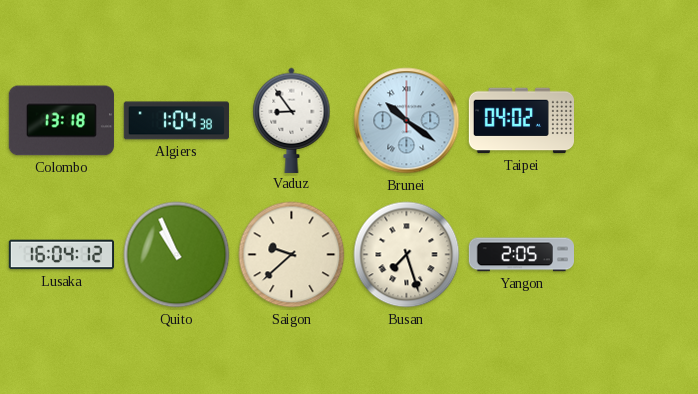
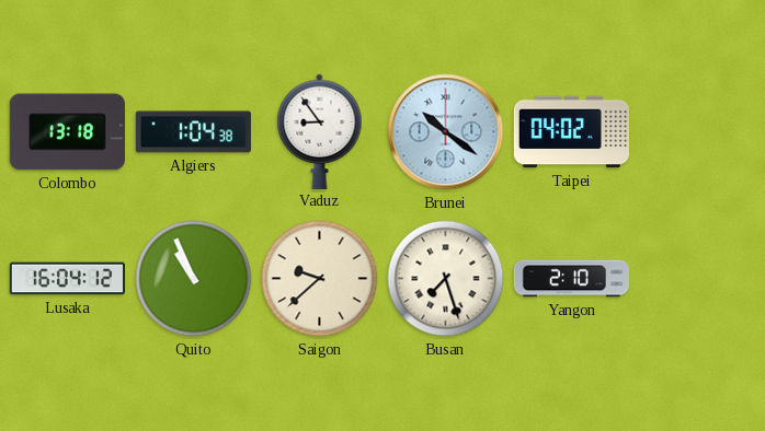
Yangon: 2:05 -> 2:10 (571, 279)
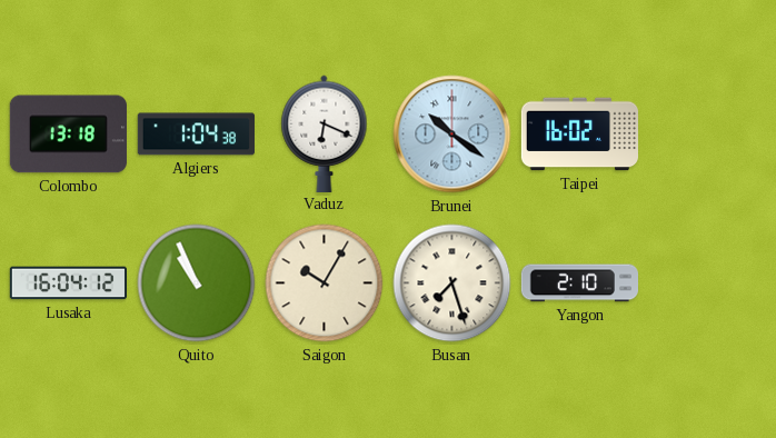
Vaduz: 8:54 -> 6:19 (325, 133)
Taipei: 04:02 -> 16:02 (579, 135)
Saigon: 9:38 -> 10:05 (325, 283)
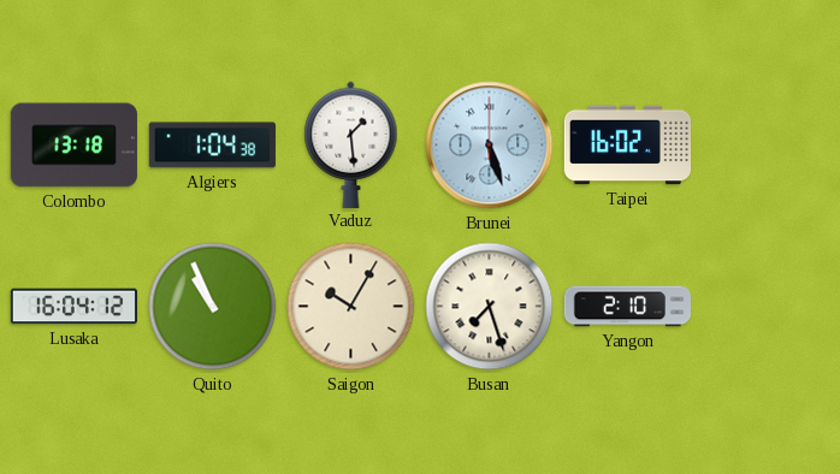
Vaduz: 6:19 -> 1:29 (351, 144)
Brunei: 10:21 -> 5:27 (490, 146)
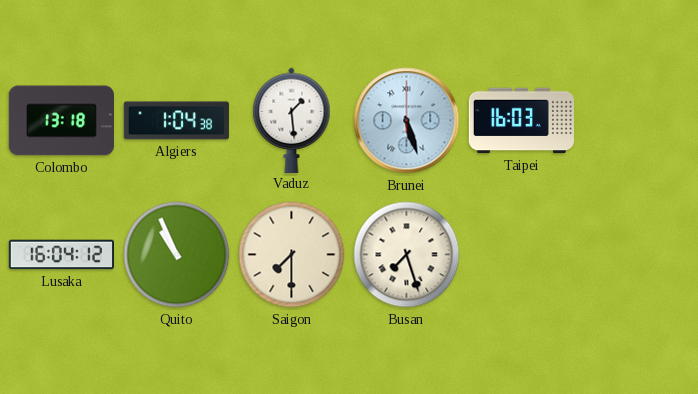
Taipei: 16:02 -> 16:03 (521, 121)
Saigon: 10:05 -> 7:30 (292, 255)
Yangon: 2:10 -> none (627, 307)
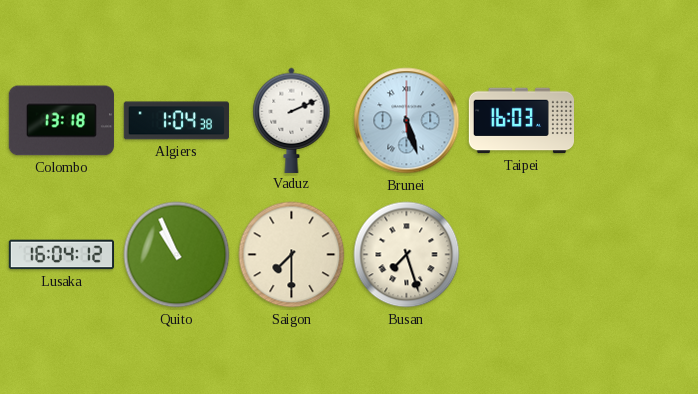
Vaduz: 1:29 -> 2:11 (292, 120)
